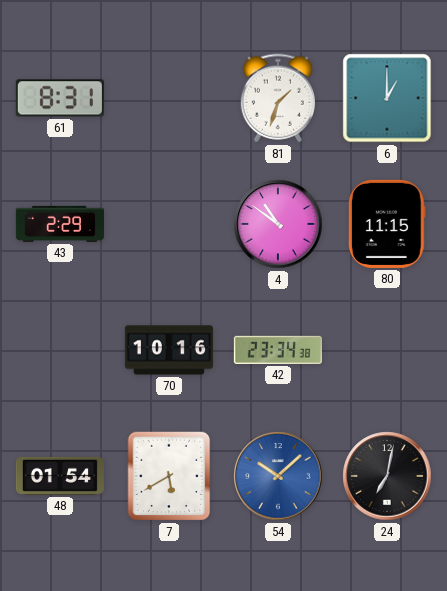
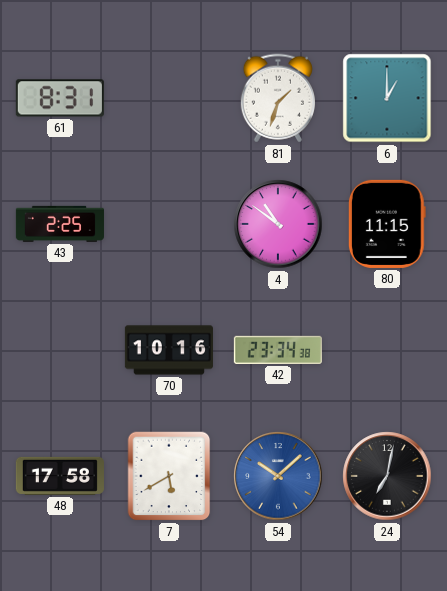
43: 2:29 -> 2:25 (60, 224)
48: 01:54 -> 17:58 (60, 476)
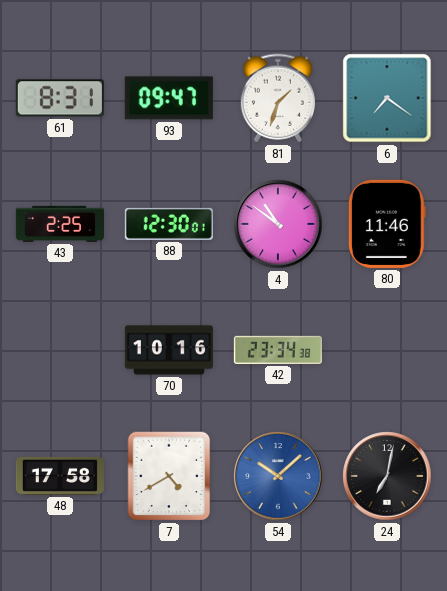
93: none -> 09:47 (169, 98)
6: 1:00 -> 7:21 (387, 98)
88: none -> 12:30 (169, 224)
80: 11:15 -> 11:46 (387, 224)
7: 5:40 -> 4:40 (169, 476)
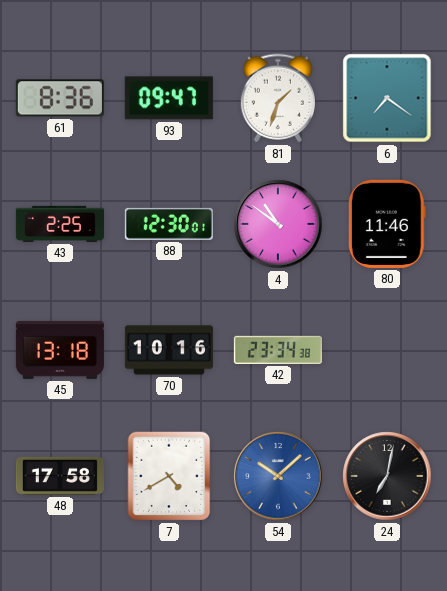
61: 8:31 -> 8:36 (60, 98)
45: none -> 13:18 (60, 350)
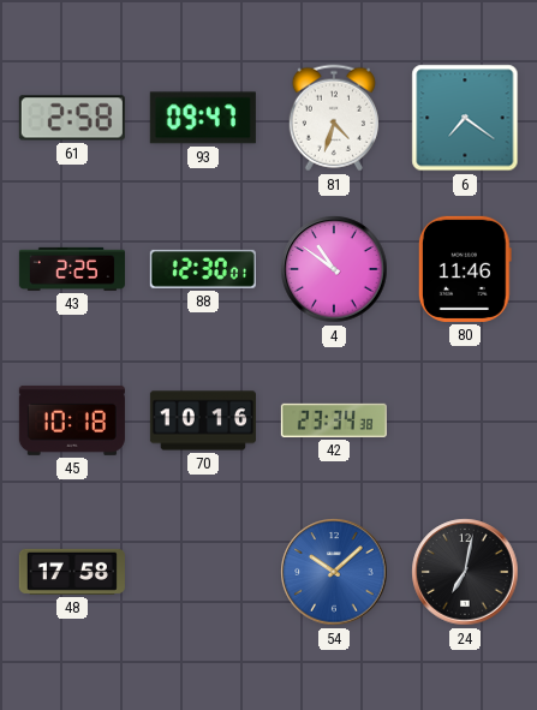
61: 8:36 -> 2:58 (72, 118)
81: 1:33 -> 4:33 (334, 118)
45: 13:18 -> 10:18 (72, 420)
7: 4:40 -> none (169, 476)
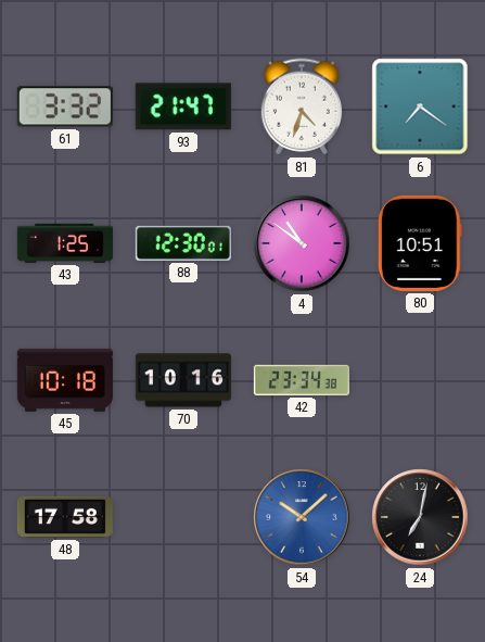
61: 2:58 -> 3:32 (65, 106)
93: 09:47 -> 21:47 (183, 106)
43: 2:25 -> 1:25 (65, 243)
80: 11:46 -> 10:51 (420, 243)
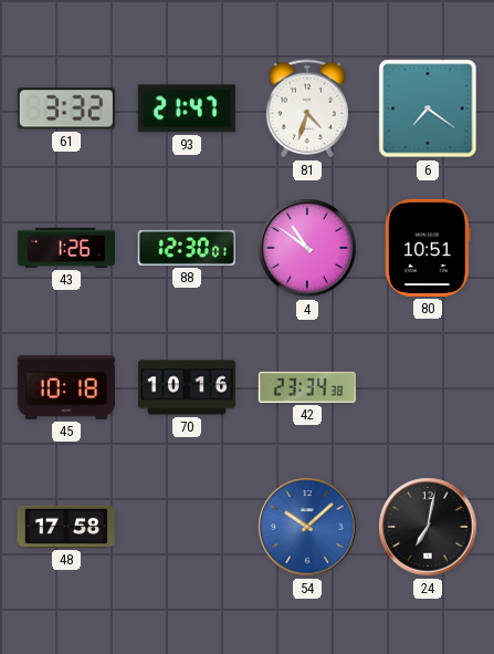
43: 1:25 -> 1:26 (66, 248)
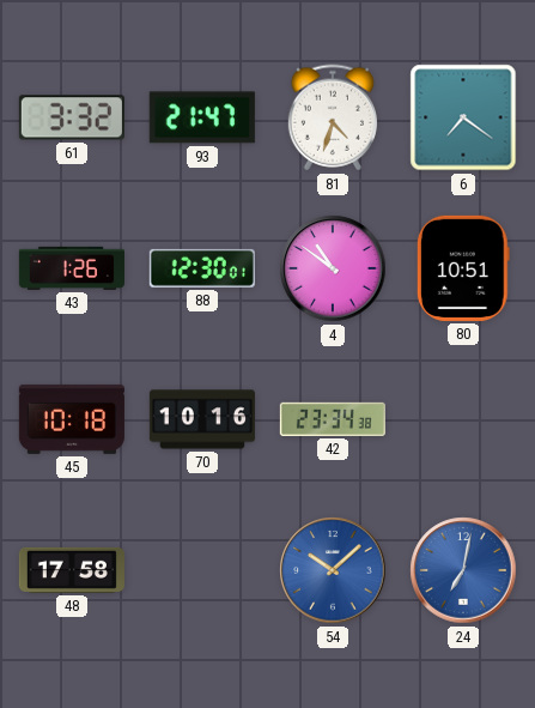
24 dial: black -> blue (463, 570)
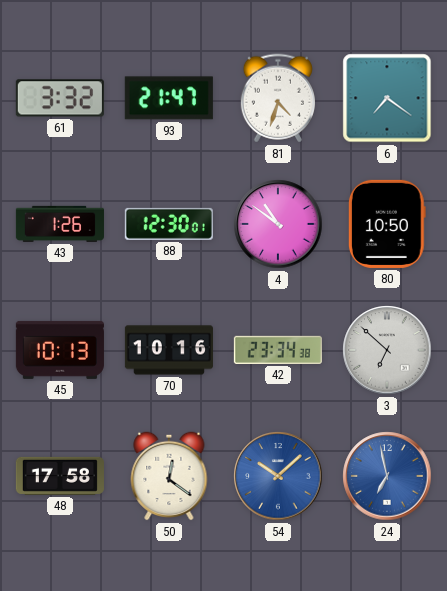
80: 10:51 -> 10:50 (387, 224)
45: 10:18 -> 10:13 (60, 350)
3: none -> 6:52 (387, 350)
50: none -> 12:21 (169, 476)
24: 7:02 -> 6:58 (387, 476)
